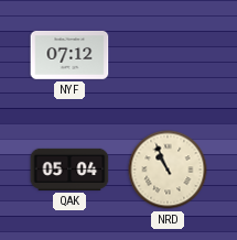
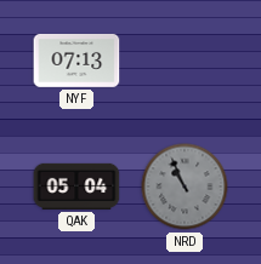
NYF: 07:12 -> 07:13 (76, 62)
NRD dial: cream -> grey (185, 186)
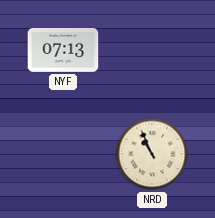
QAK: 05:04 -> none (76, 186)
NRD dial: grey -> cream (152, 154)
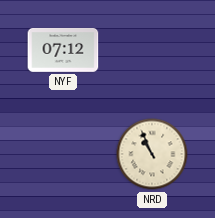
NYF: 07:13 -> 07:12 (63, 51)
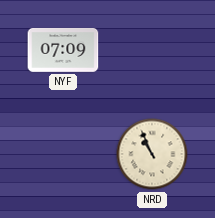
NYF: 07:12 -> 07:09 (63, 51)
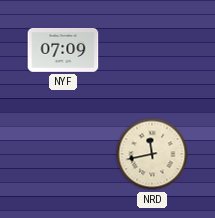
NRD: 10:56 -> 11:43 (152, 154)
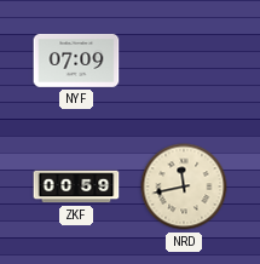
ZKF: none -> 00:59 (76, 186)
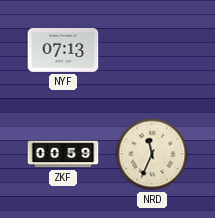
NYF: 07:09 -> 07:13 (63, 51)
NRD: 11:43 -> 11:34 (152, 154)
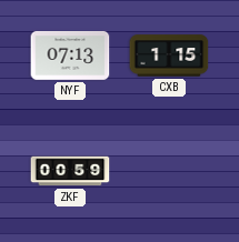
CXB: none -> 1:15 (169, 56)
NRD: 11:34 -> none (152, 154)
